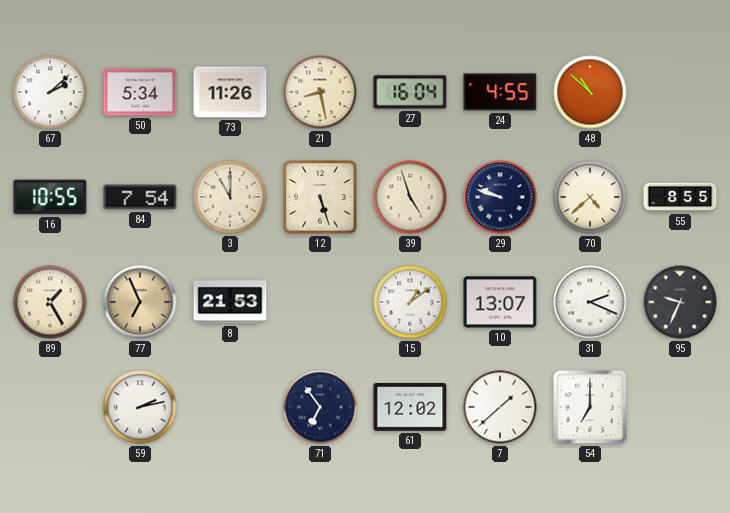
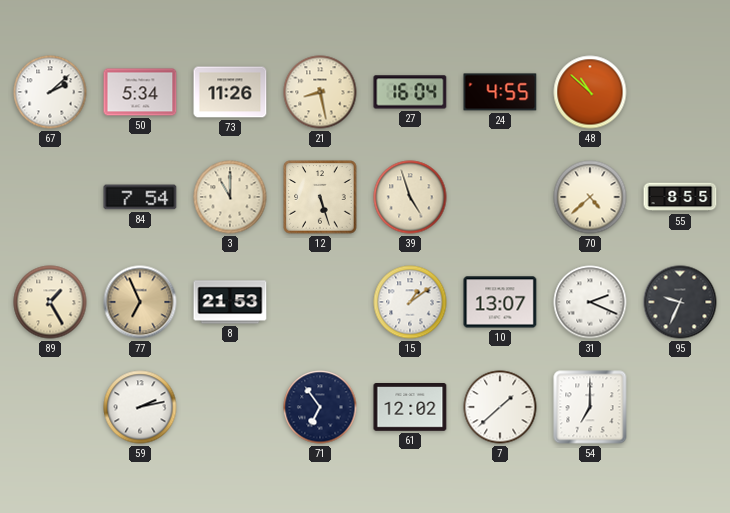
16: 10:55 -> none (50, 197)
29: 9:48 -> none (500, 197)
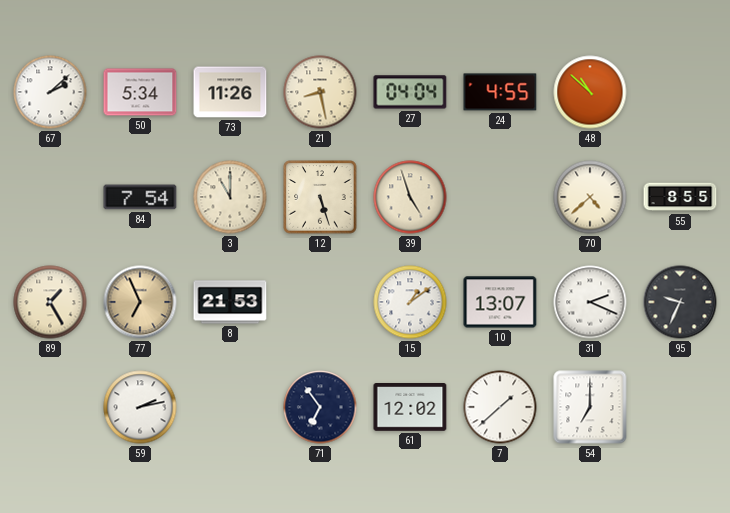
27: 16:04 -> 04:04 (410, 92)
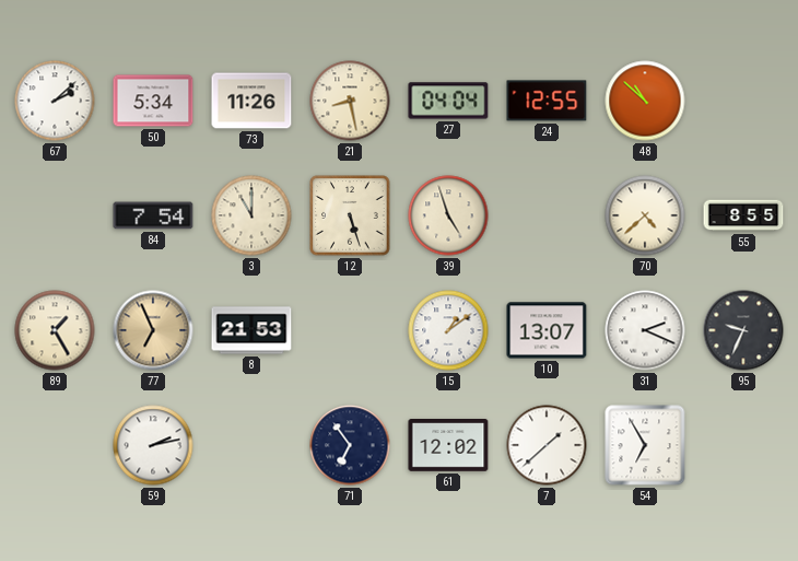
24: 4:55 -> 12:55 (547, 101)
54: 7:00 -> 6:55 (645, 445)
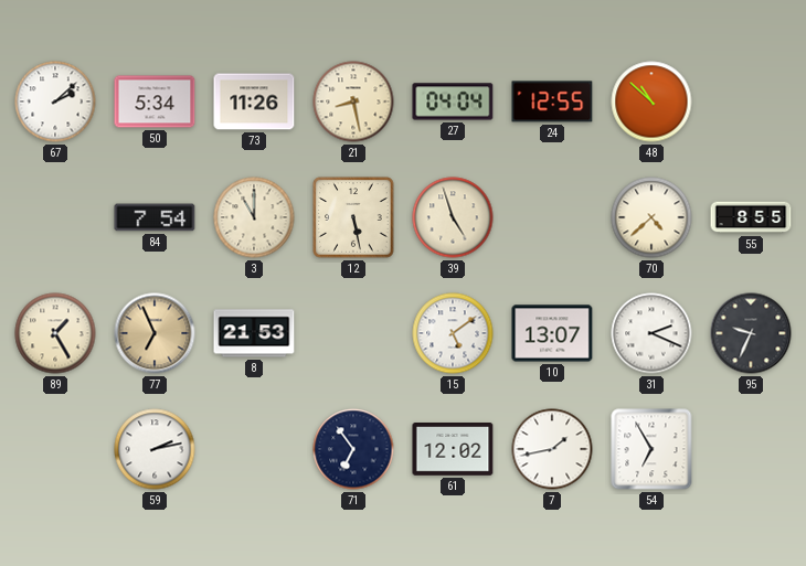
12: 5:27 -> 5:28 (353, 217)
15: 1:09 -> 5:09 (453, 333)
7: 1:38 -> 1:43 (552, 449)
